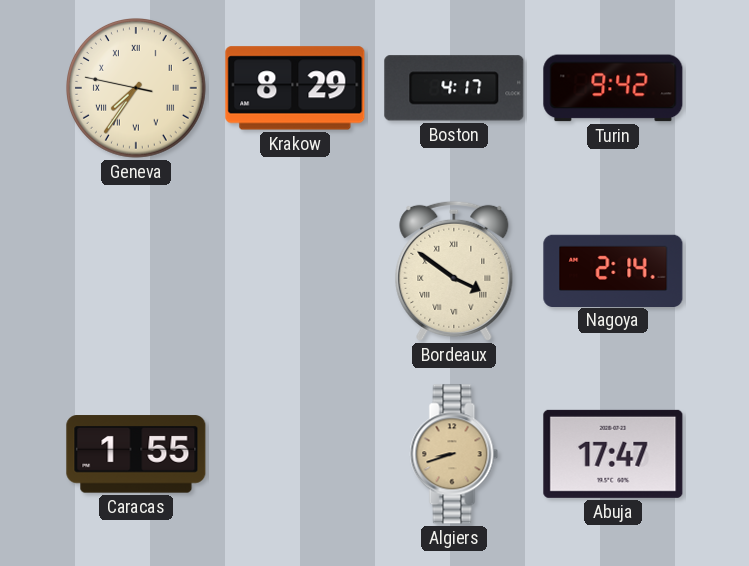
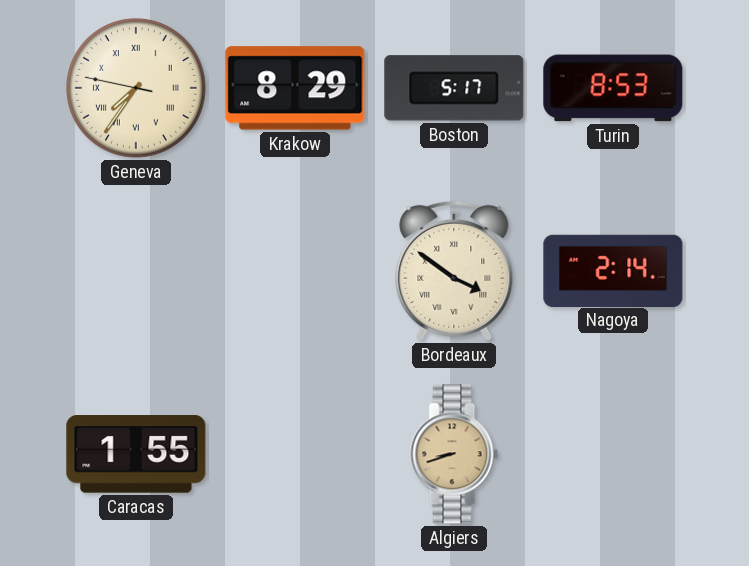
Boston: 4:17 -> 5:17 (454, 88)
Turin: 9:42 -> 8:53 (613, 88)
Abuja: 17:47 -> none (613, 454)
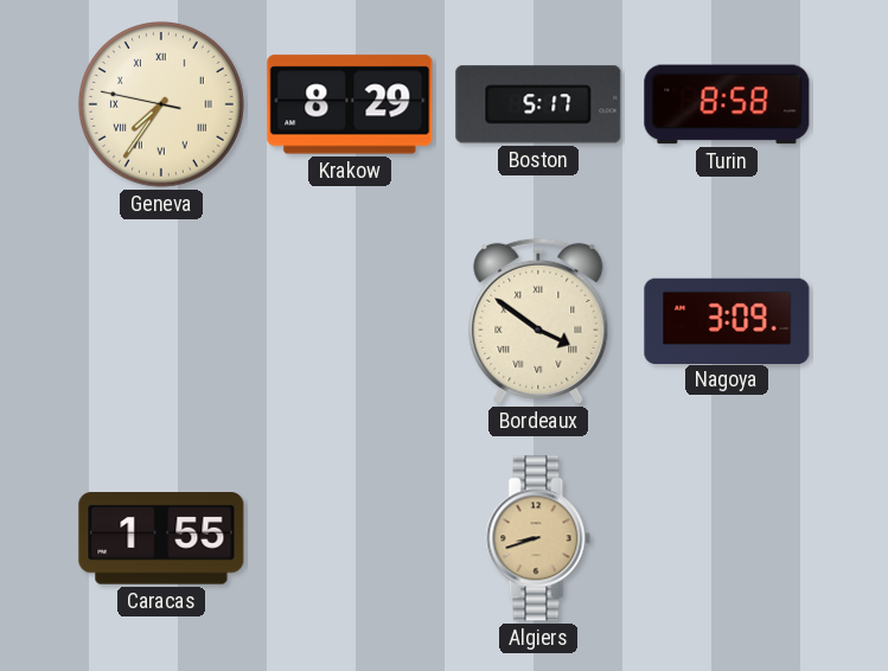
Turin: 8:53 -> 8:58 (727, 104)
Nagoya: 2:14 -> 3:09 (727, 320)
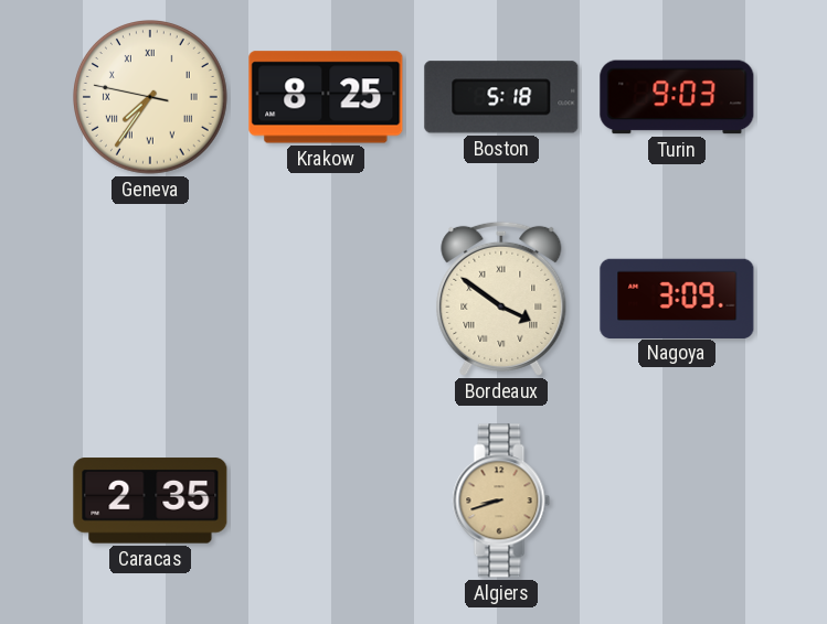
Krakow: 8:29 -> 8:25 (326, 97)
Boston: 5:17 -> 5:18 (501, 97)
Turin: 8:58 -> 9:03 (677, 97)
Caracas: 1:55 -> 2:35 (150, 501)
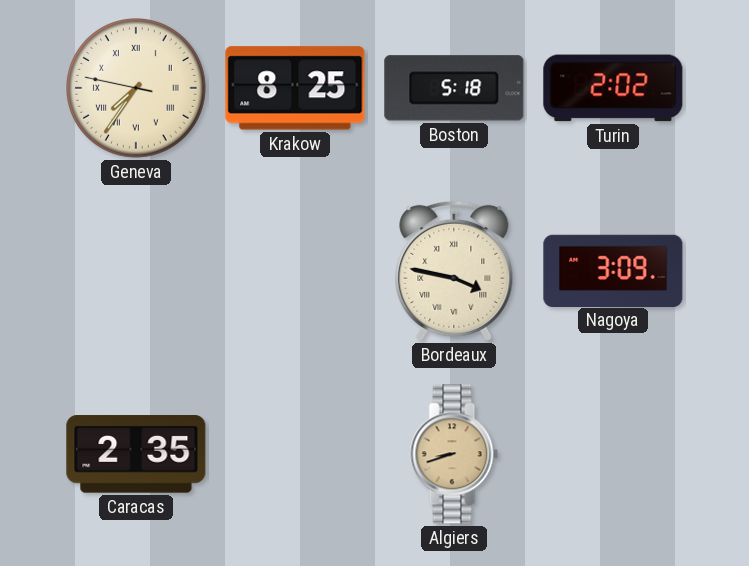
Turin: 9:03 -> 2:02 (613, 88)
Bordeaux: 3:51 -> 3:47 (454, 271)
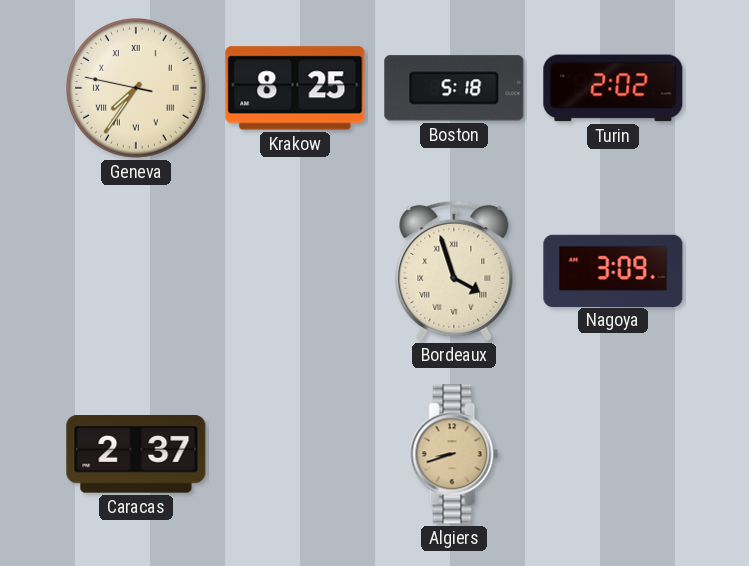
Bordeaux: 3:47 -> 3:57 (454, 271)
Caracas: 2:35 -> 2:37 (136, 454)
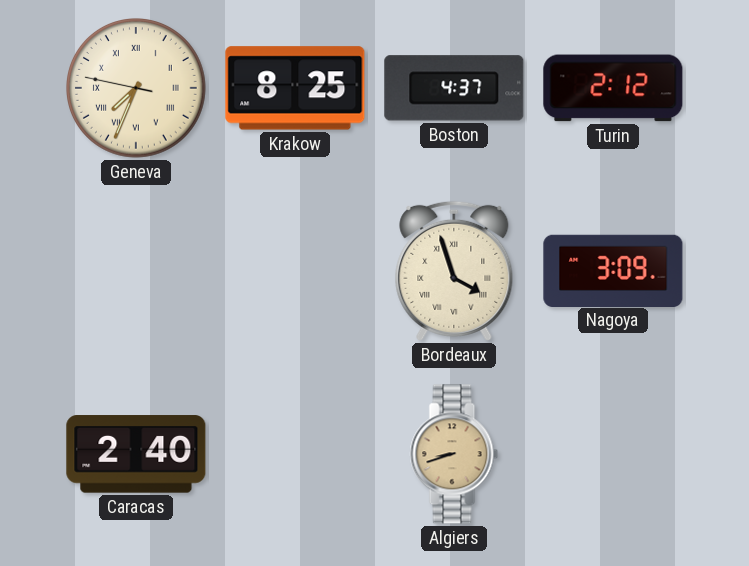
Geneva: 7:35 -> 7:33 (137, 89)
Boston: 5:18 -> 4:37 (454, 88)
Turin: 2:02 -> 2:12 (613, 88)
Caracas: 2:37 -> 2:40 (136, 454)
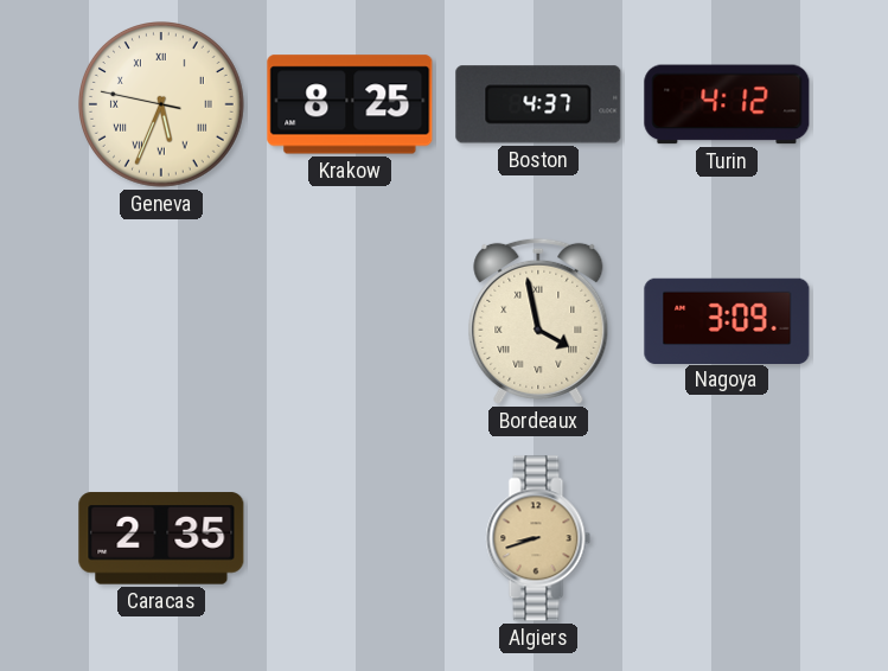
Geneva: 7:33 -> 5:33 (162, 106)
Turin: 2:12 -> 4:12 (727, 104)
Bordeaux: 3:57 -> 3:58 (538, 321)
Caracas: 2:40 -> 2:35 (161, 538)
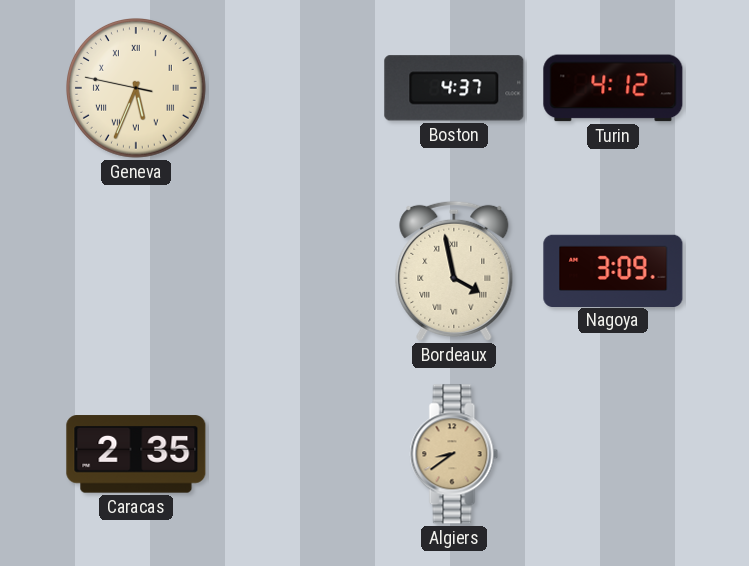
Krakow: 8:25 -> none (350, 104)
Algiers: 8:42 -> 8:39 (454, 454)
